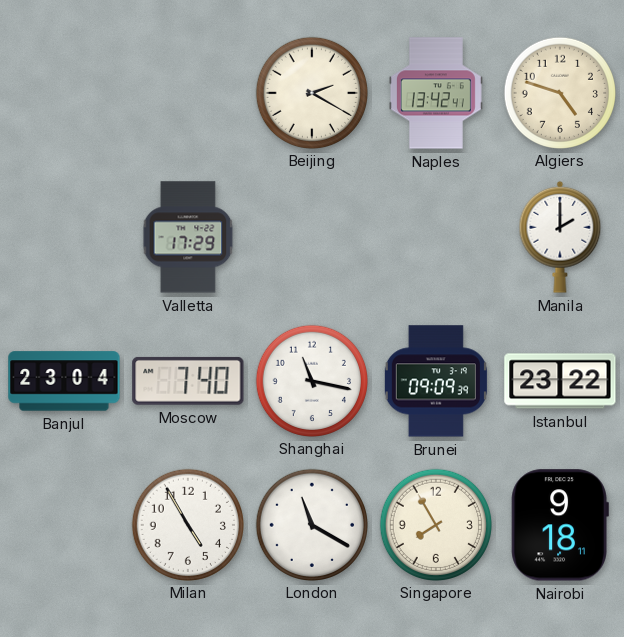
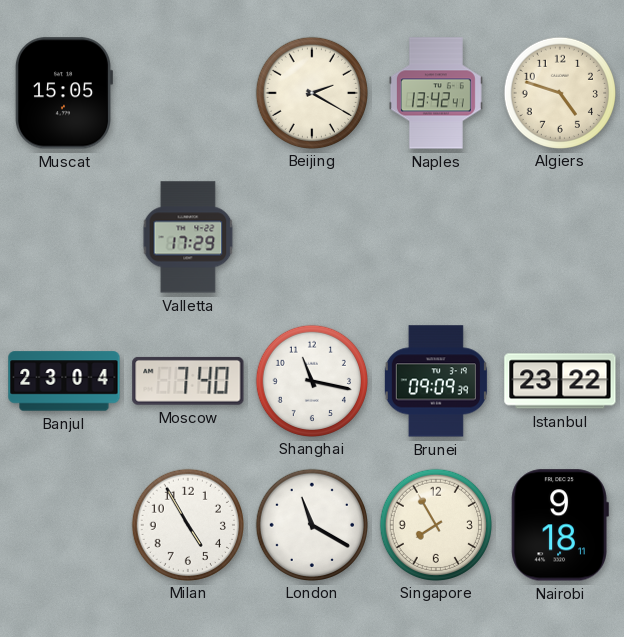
Muscat: none -> 15:05 (63, 93)
Manila: 2:00 -> none (560, 237)
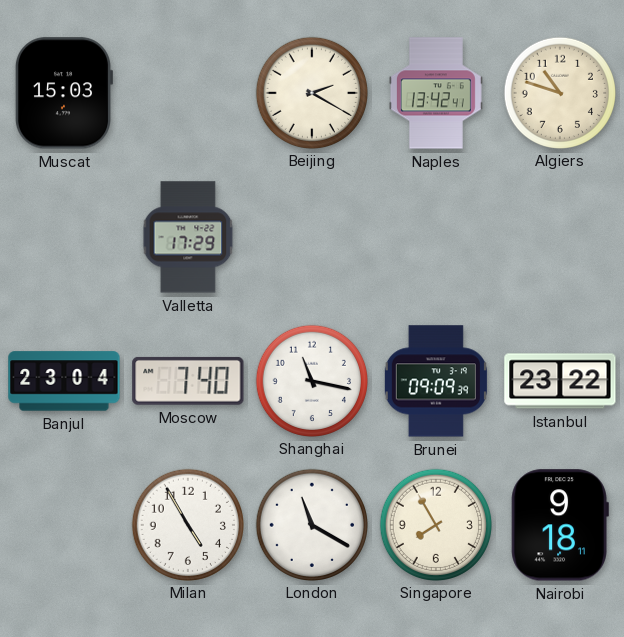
Muscat: 15:05 -> 15:03 (63, 93)
Algiers: 4:48 -> 10:48 (559, 92)
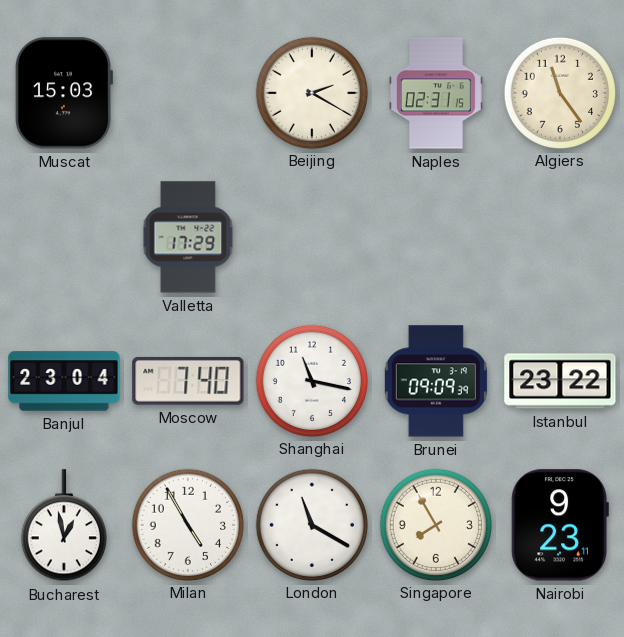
Naples: 13:42 -> 02:31 (436, 93)
Algiers: 10:48 -> 11:24 (559, 92)
Bucharest: none -> 12:58 (64, 526)
Nairobi: 9:18 -> 9:23 (560, 525)
